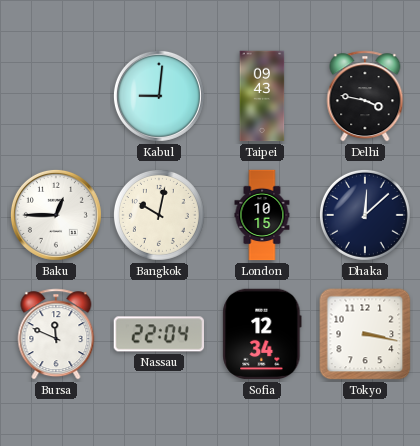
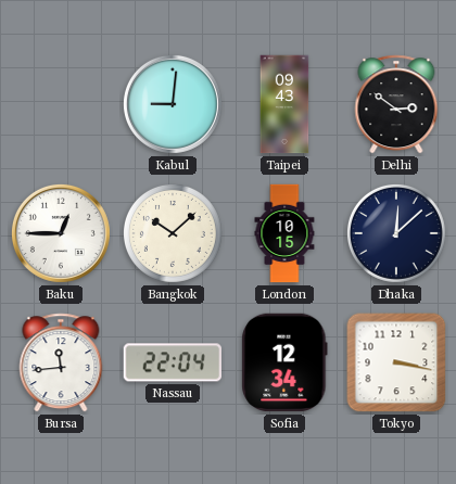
Delhi: 3:47 -> 2:51 (396, 104)
Bangkok: 10:02 -> 10:08 (173, 233)
Bursa: 11:49 -> 11:44 (61, 362)
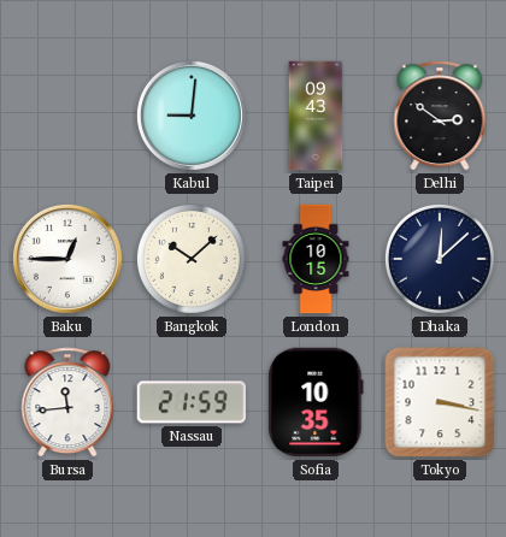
Nassau: 22:04 -> 21:59 (190, 402)
Sofia: 12:34 -> 10:35 (316, 402)
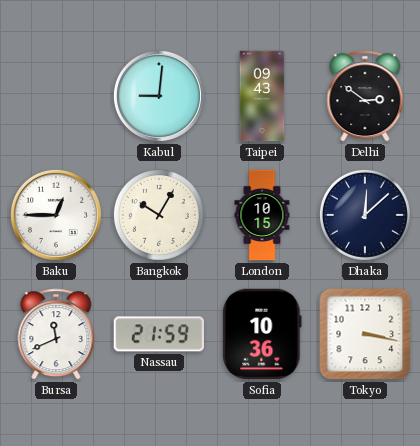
Bangkok: 10:08 -> 10:05 (159, 215)
Bursa: 11:44 -> 11:41 (56, 334)
Sofia: 10:35 -> 10:36 (262, 334)
